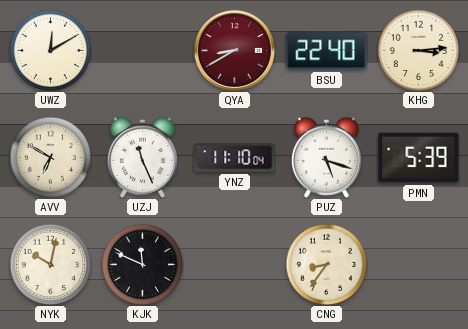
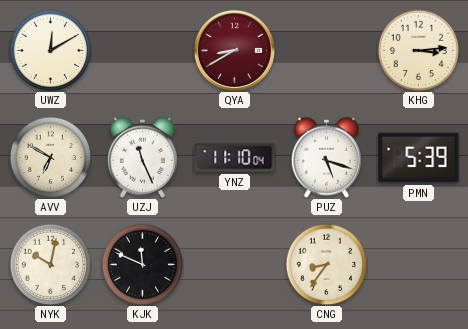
BSU: 22:40 -> none (327, 51)
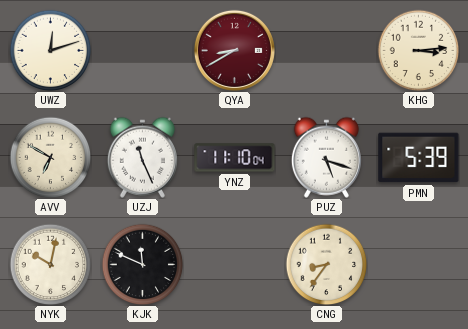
UWZ: 12:10 -> 12:12 (50, 50)
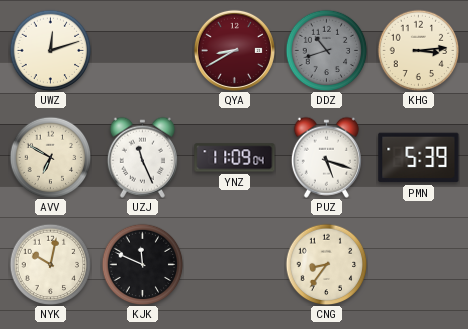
DDZ: none -> 10:42 (326, 50)
YNZ: 11:10 -> 11:09 (235, 158)
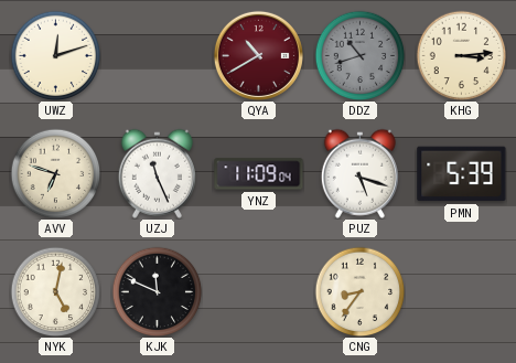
QYA: 8:40 -> 10:40 (258, 55)
AVV: 6:50 -> 6:48 (55, 173)
NYK: 10:02 -> 5:02 (55, 291)
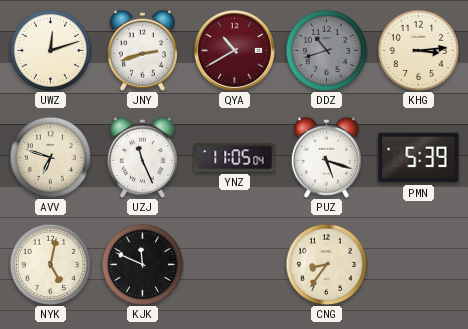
JNY: none -> 2:42 (142, 50)
YNZ: 11:09 -> 11:05 (235, 158)
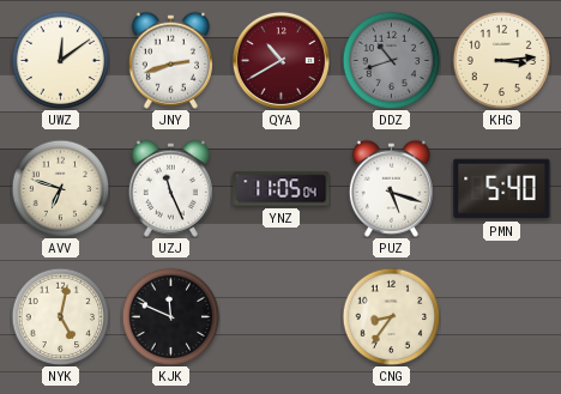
UWZ: 12:12 -> 12:09 (60, 60)
PMN: 5:39 -> 5:40 (502, 189)
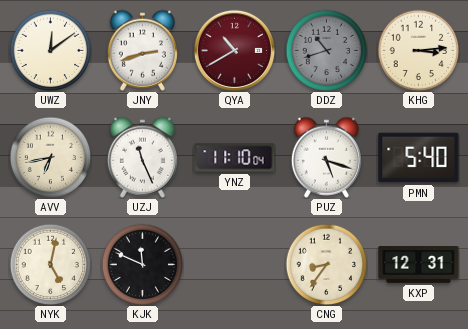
AVV: 6:48 -> 6:43 (50, 157)
YNZ: 11:05 -> 11:10 (235, 158)
KXP: none -> 12:31 (419, 265)
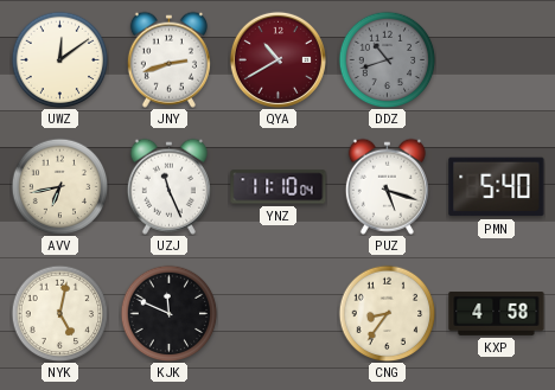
KHG: 3:14 -> none (418, 50)
KXP: 12:31 -> 4:58 (497, 314)
